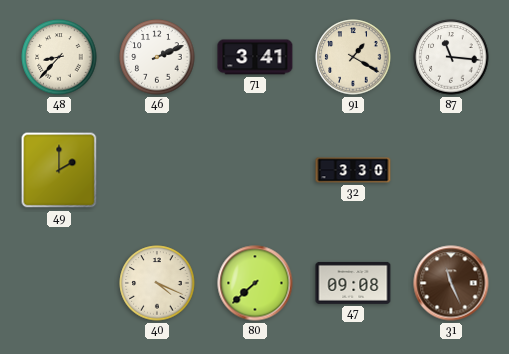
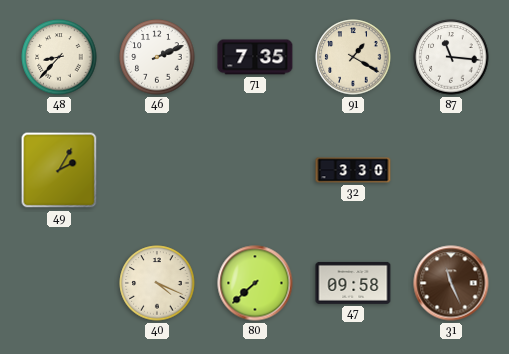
71: 3:41 -> 7:35 (255, 57)
49: 2:00 -> 2:05 (59, 170)
47: 09:08 -> 09:58 (353, 283)
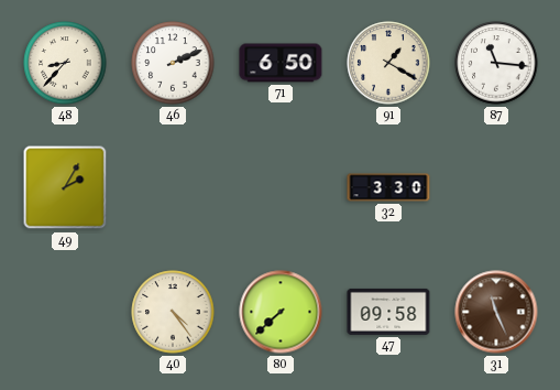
71: 7:35 -> 6:50 (281, 63)
40: 4:19 -> 4:24 (173, 312)
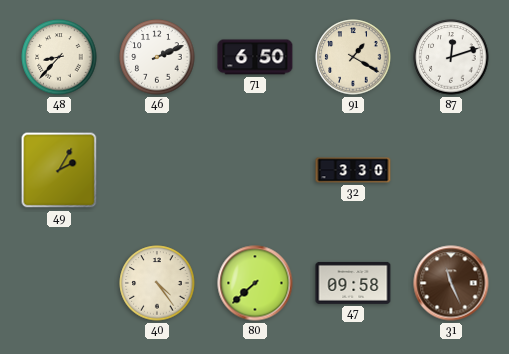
87: 11:16 -> 12:12 (451, 57)
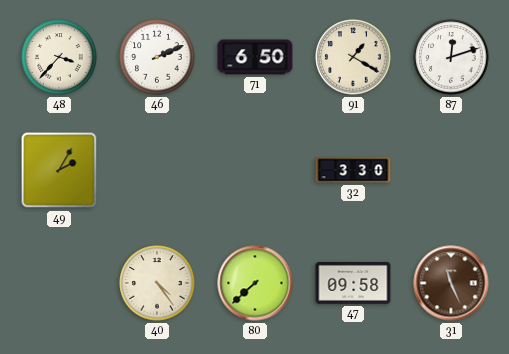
48: 8:37 -> 3:37 (59, 57)
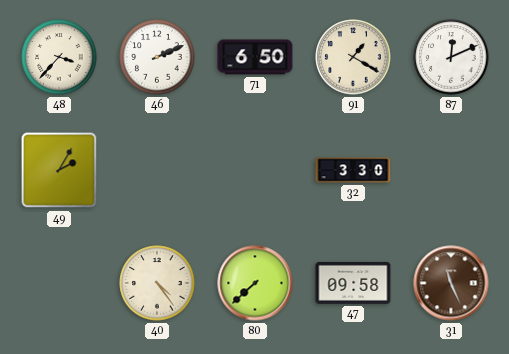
87: 12:12 -> 12:11 (451, 57)
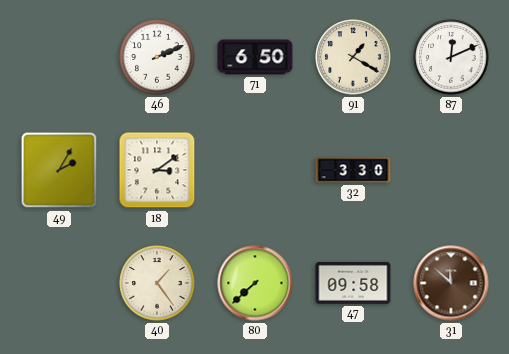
48: 3:37 -> none (59, 57)
18: none -> 3:09 (157, 170)
40: 4:24 -> 1:24 (157, 283)
31: 11:26 -> 11:52 (451, 283)
